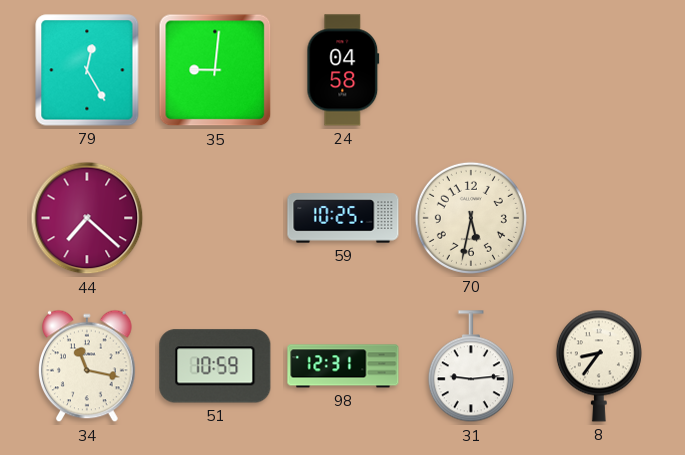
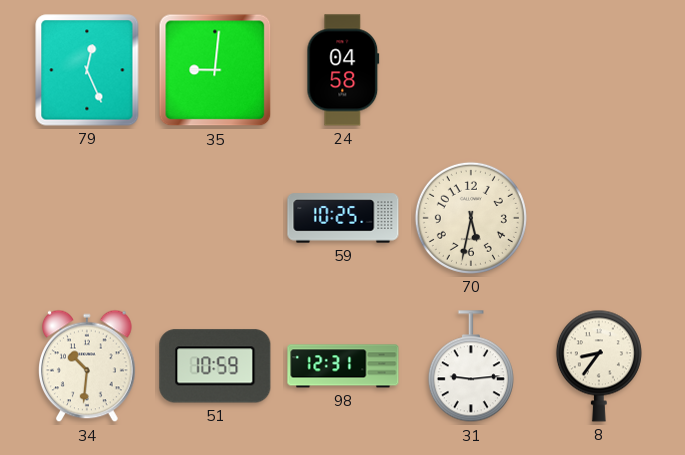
79: 12:25 -> 12:26 (87, 70)
44: 7:22 -> none (87, 218)
34: 11:17 -> 10:31 (87, 366)
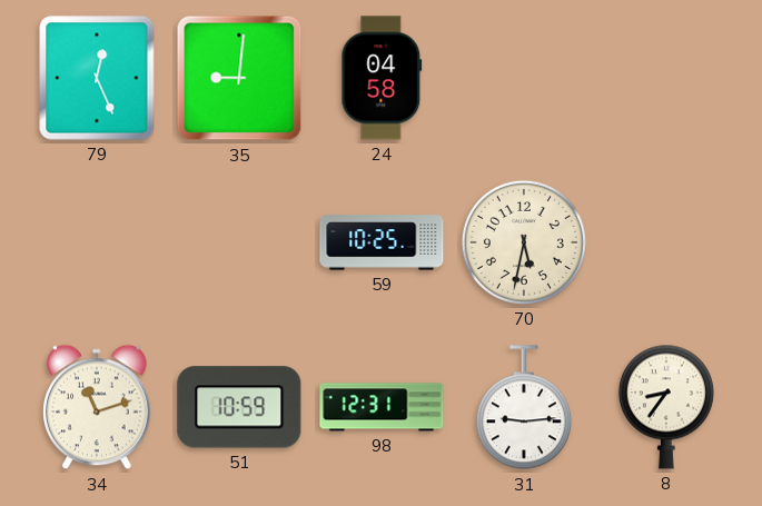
34: 10:31 -> 11:12 (97, 407)
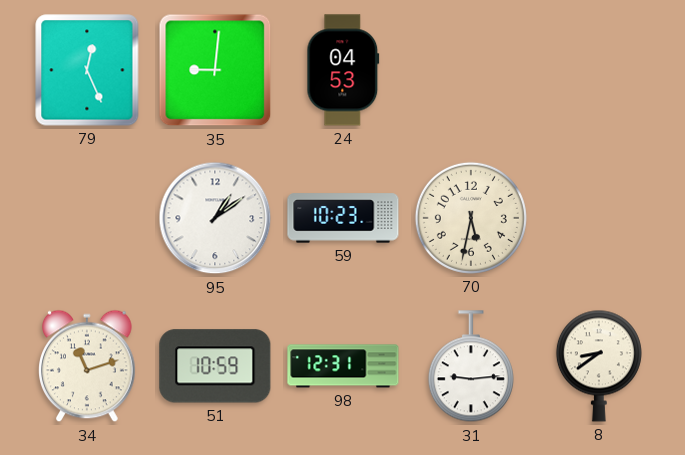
24: 04:58 -> 04:53 (343, 70)
95: none -> 1:09 (215, 218)
59: 10:25 -> 10:23 (343, 218)
8: 8:36 -> 8:39 (599, 366)
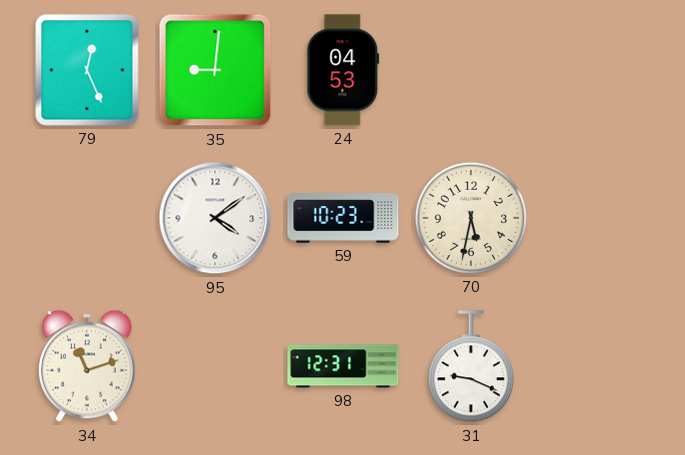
95: 1:09 -> 4:09 (215, 218)
51: 10:59 -> none (215, 366)
31: 9:14 -> 9:19 (471, 367)
8: 8:39 -> none (599, 366)
